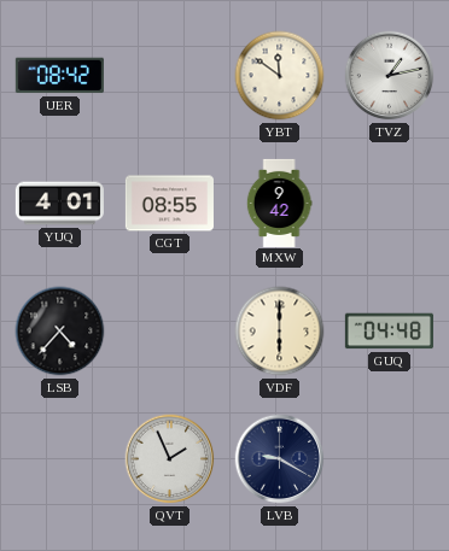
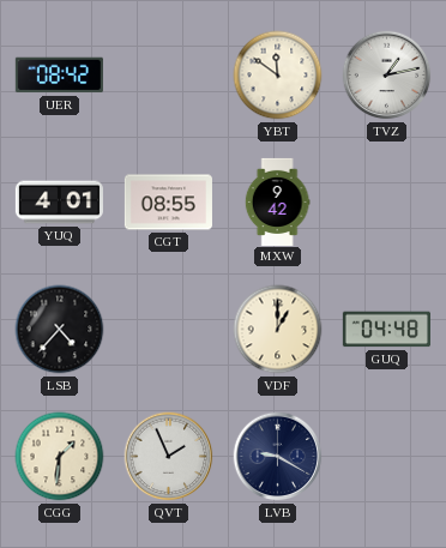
VDF: 6:00 -> 1:00 (278, 330)
CGG: none -> 1:31 (60, 457)
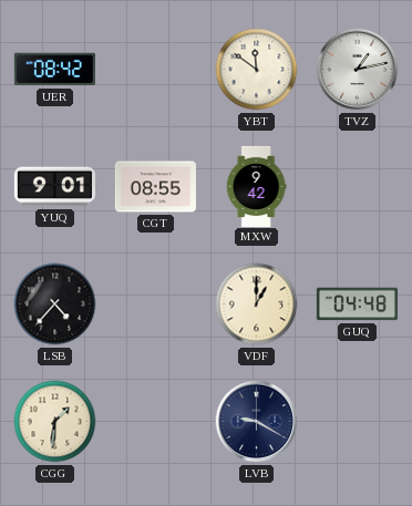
YUQ: 4:01 -> 9:01 (54, 187)
QVT: 1:56 -> none (169, 457)
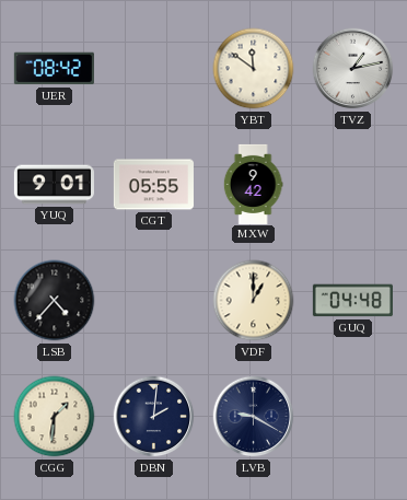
CGT: 08:55 -> 05:55 (153, 185)
DBN: none -> 2:01 (154, 417)
